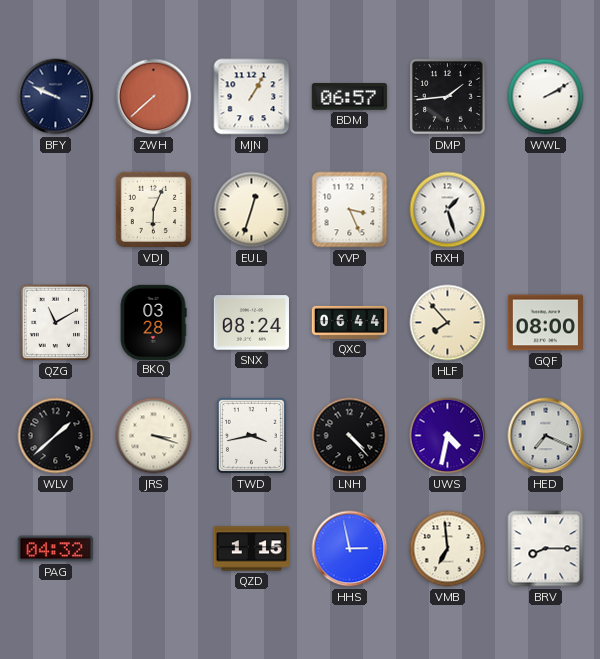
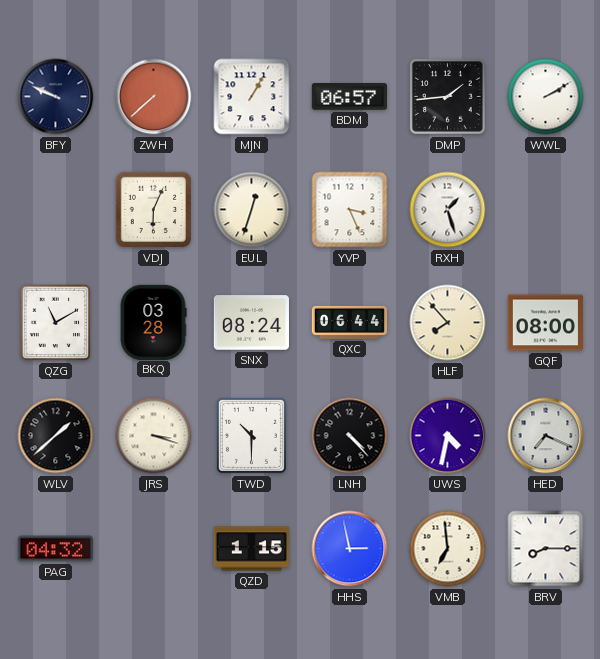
TWD: 3:43 -> 10:30 (251, 435)
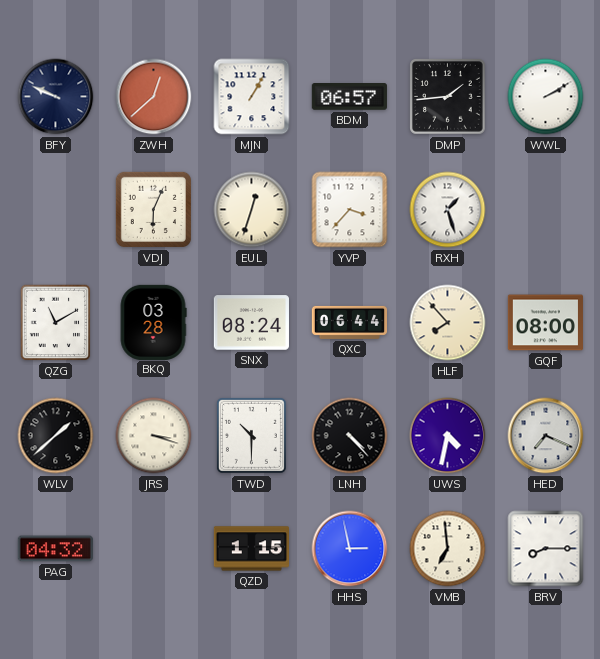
ZWH: 7:38 -> 12:38 (154, 97)
YVP: 3:26 -> 3:37 (350, 210)
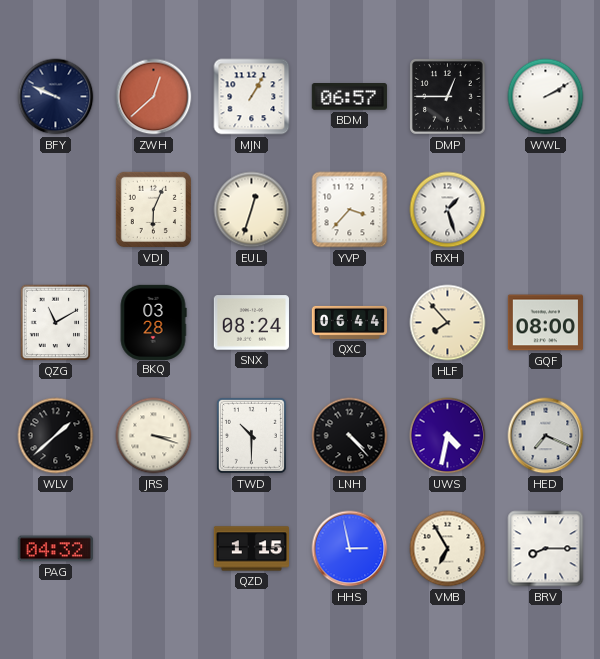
DMP: 1:44 -> 12:45 (448, 97)
VMB: 6:59 -> 6:55 (448, 549)
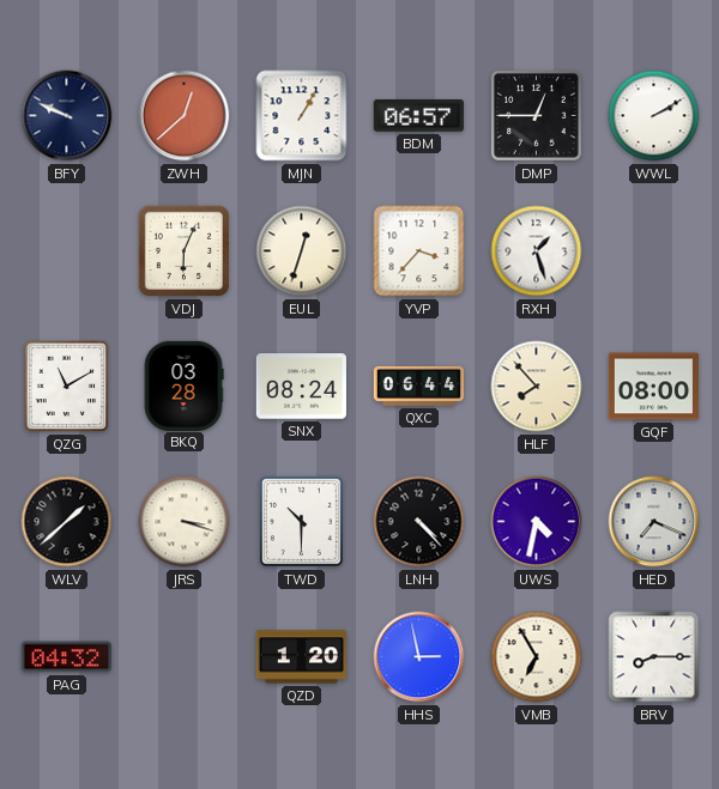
QZD: 1:15 -> 1:20 (301, 657)
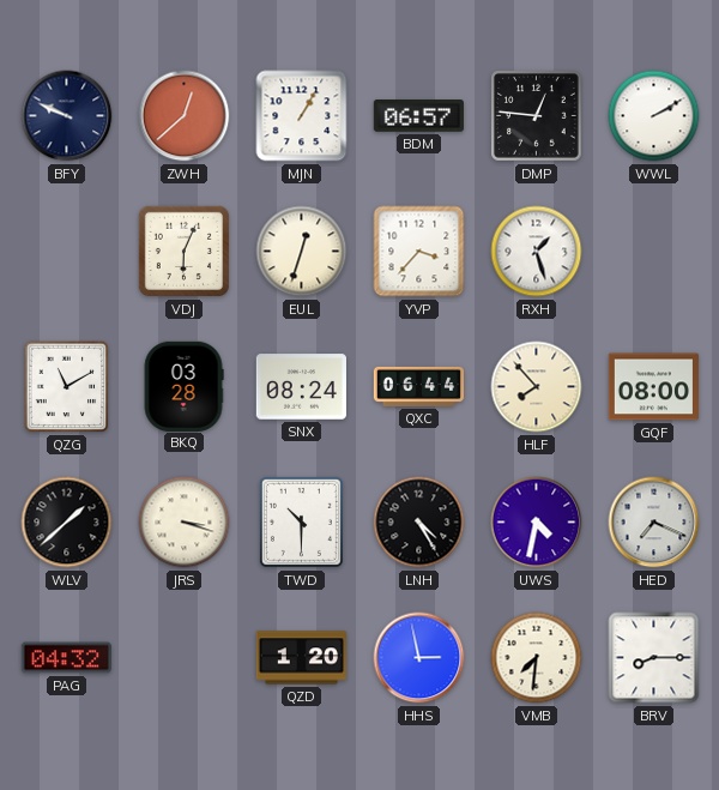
DMP: 12:45 -> 12:46 (537, 116)
LNH: 4:23 -> 4:25 (419, 523)
VMB: 6:55 -> 7:31 (537, 658)
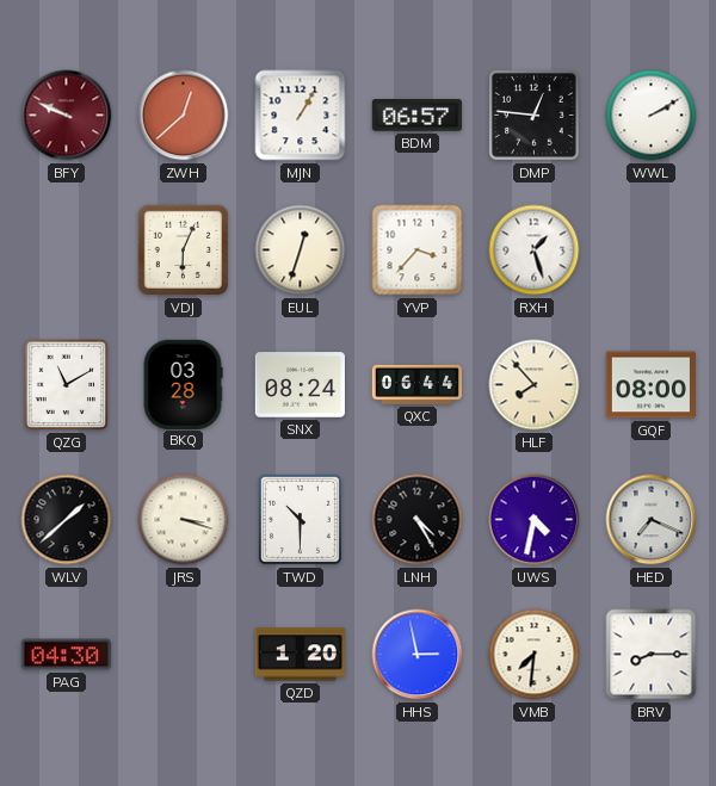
BFY dial: navy -> burgundy (67, 116)
PAG: 04:32 -> 04:30 (66, 655)
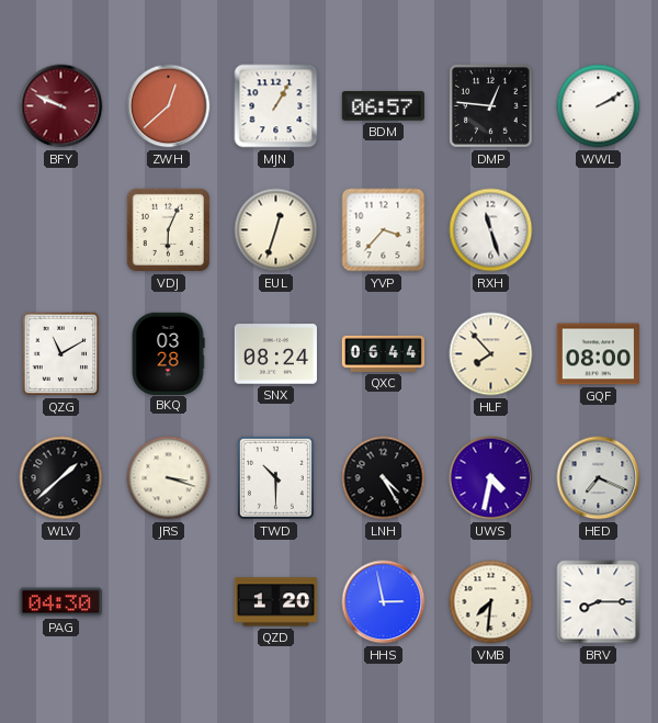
RXH: 1:27 -> 11:27 (491, 230)
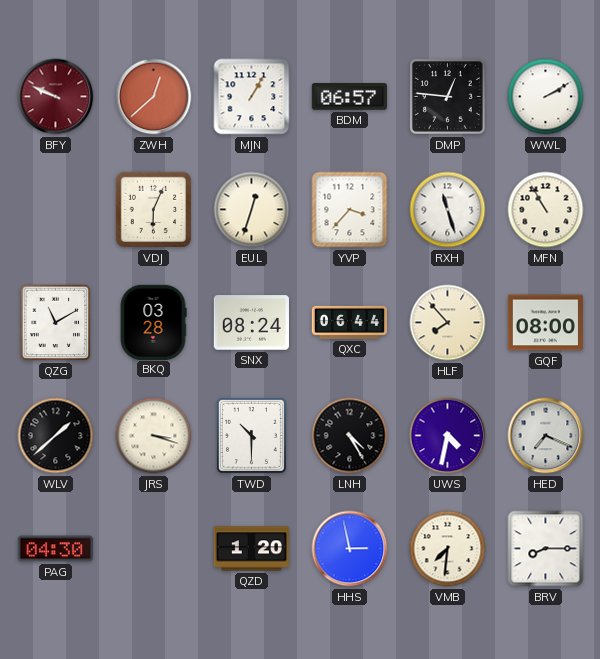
MFN: none -> 10:55 (546, 210)
